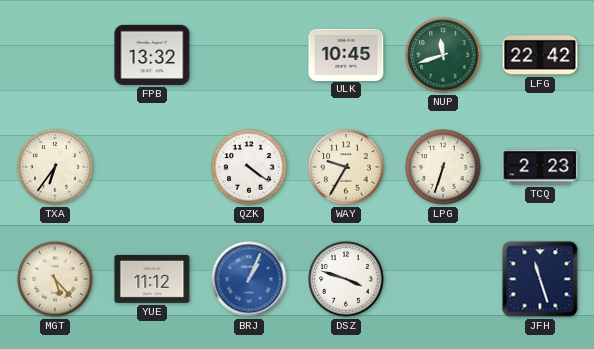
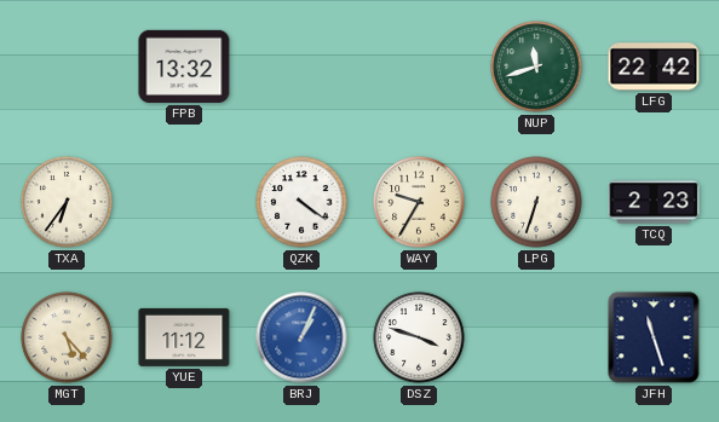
ULK: 10:45 -> none (346, 54)
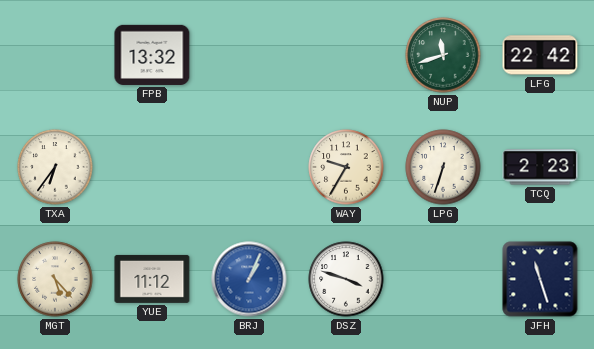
QZK: 4:21 -> none (301, 202)
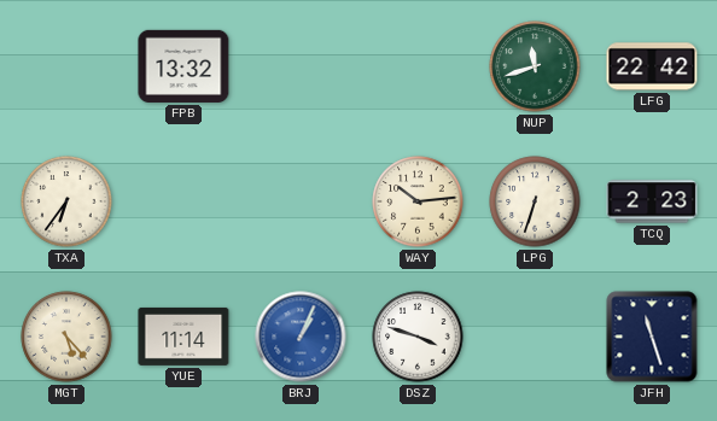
WAY: 9:35 -> 10:14 (418, 201)
YUE: 11:12 -> 11:14 (183, 337)
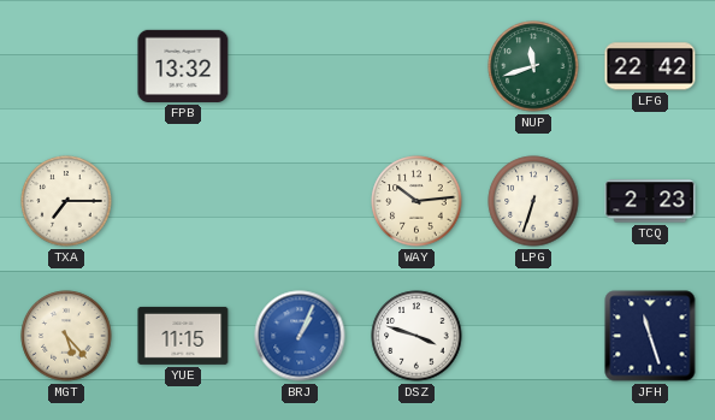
TXA: 6:36 -> 7:15 (66, 201)
YUE: 11:14 -> 11:15 (183, 336)
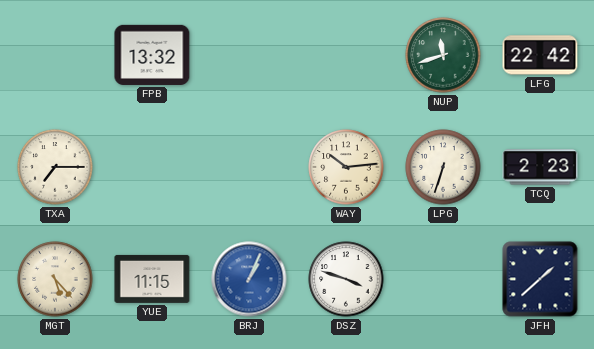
JFH: 11:27 -> 1:38 (540, 279)
